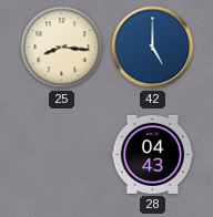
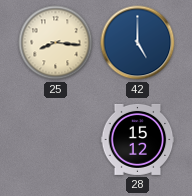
28: 04:43 -> 15:12 (138, 139)
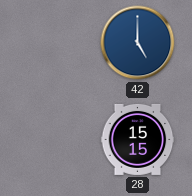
25: 8:16 -> none (56, 43)
28: 15:12 -> 15:15 (138, 139)
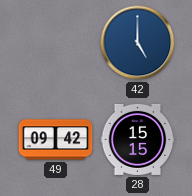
49: none -> 09:42 (56, 140)
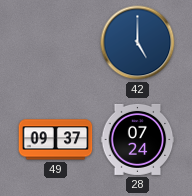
49: 09:42 -> 09:37 (56, 140)
28: 15:15 -> 07:24 (138, 139)
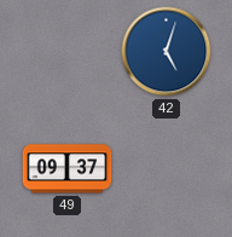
42: 5:00 -> 5:03 (167, 52)
28: 07:24 -> none (138, 139)
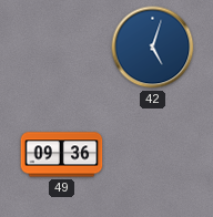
49: 09:37 -> 09:36 (62, 155)
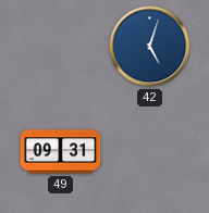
49: 09:36 -> 09:31 (61, 152)
